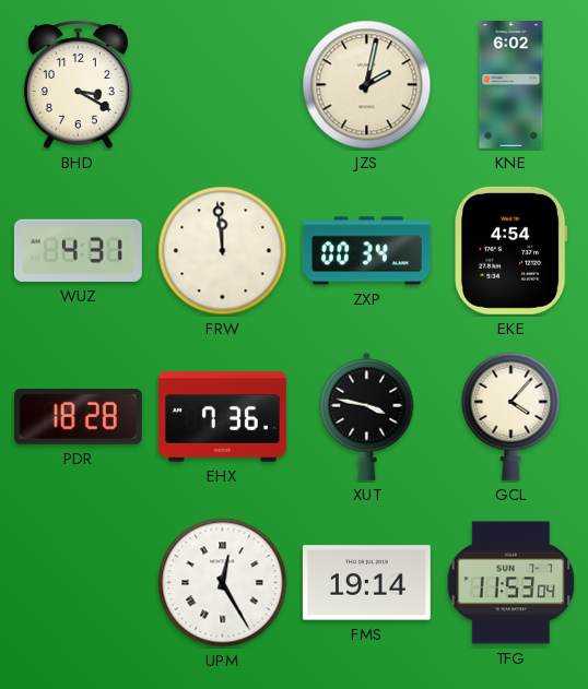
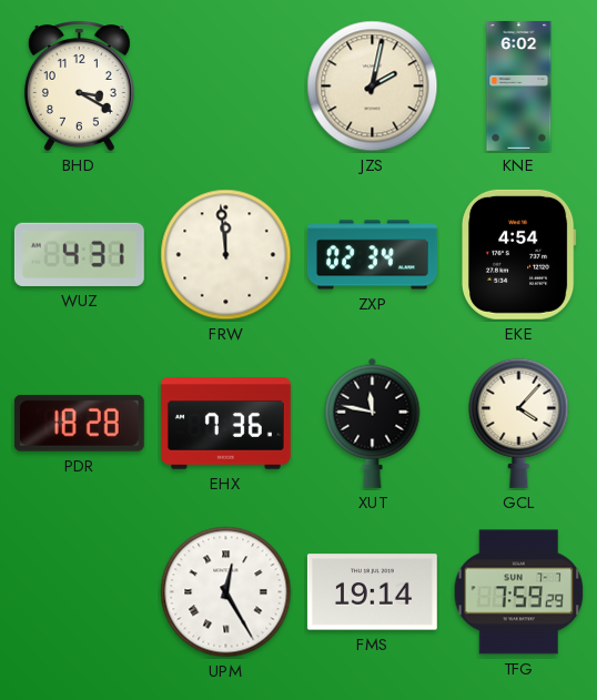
ZXP: 00:34 -> 02:34 (372, 255)
XUT: 3:47 -> 11:47 (373, 423)
TFG: 11:53 -> 7:59 (519, 592)
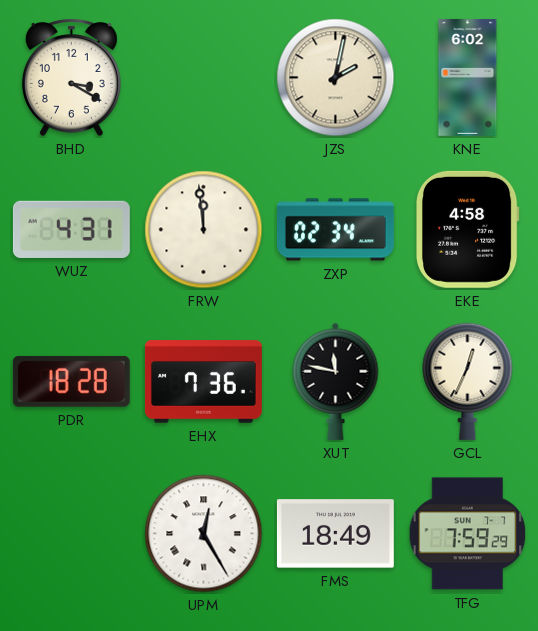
EKE: 4:54 -> 4:58 (467, 229)
GCL: 4:07 -> 12:34 (468, 381)
FMS: 19:14 -> 18:49 (335, 534)
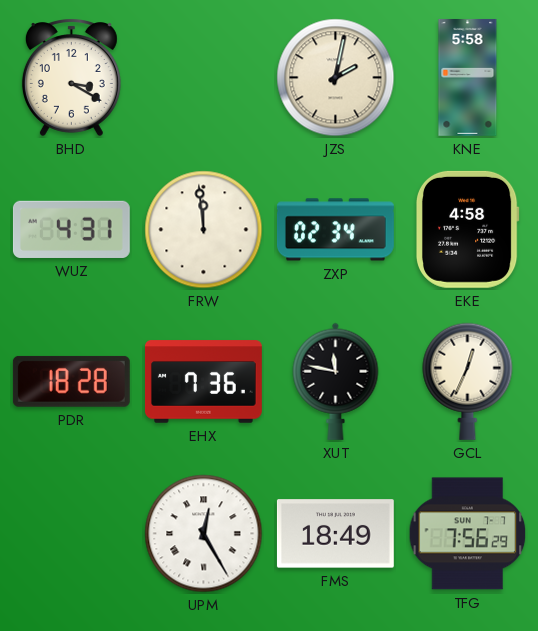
KNE: 6:02 -> 5:58 (468, 77)
TFG: 7:59 -> 7:56 (468, 534)
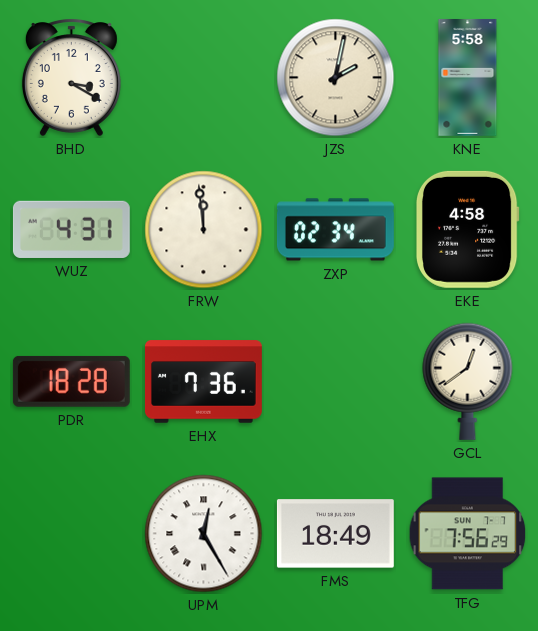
XUT: 11:47 -> none (336, 381)
GCL: 12:34 -> 12:39 (468, 381)
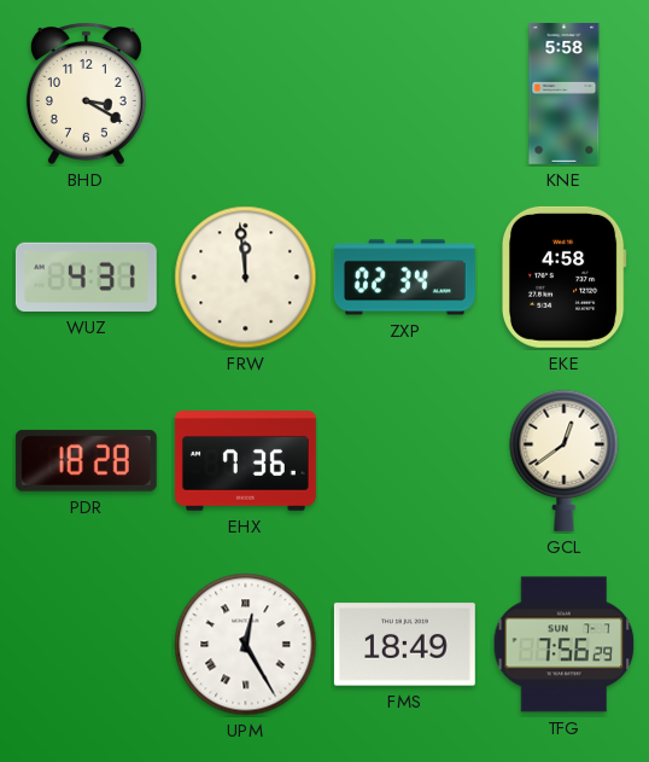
JZS: 2:02 -> none (336, 78)
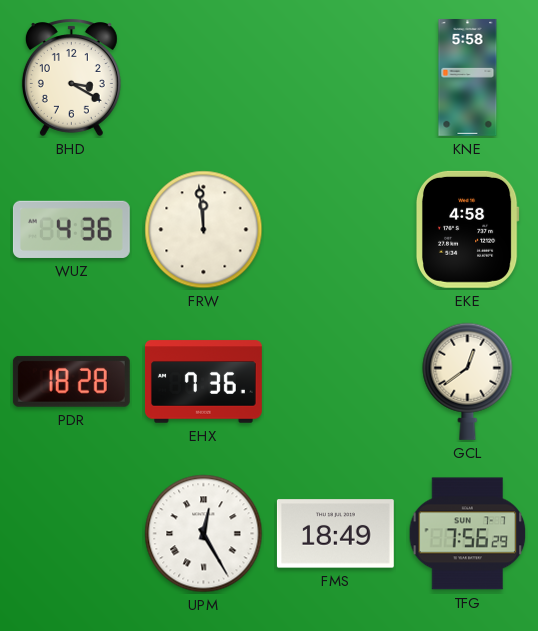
WUZ: 4:31 -> 4:36 (71, 229)
ZXP: 02:34 -> none (404, 278)
